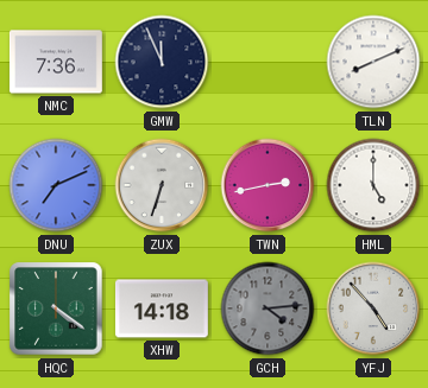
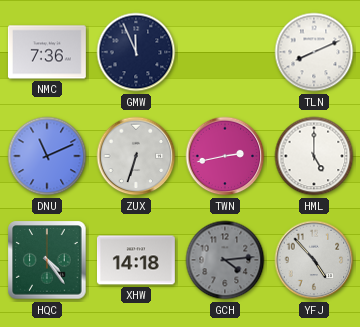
DNU: 7:11 -> 11:11 (47, 156)
HQC: 4:21 -> 4:24 (47, 260)
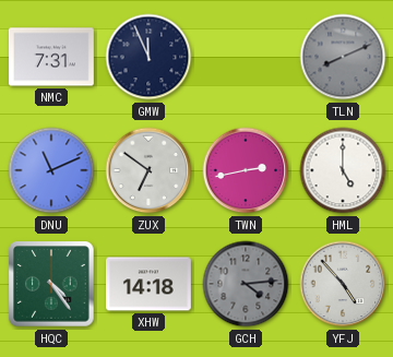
NMC: 7:36 -> 7:31 (51, 57)
TLN dial: white -> grey (343, 57)
ZUX: 6:33 -> 6:51 (148, 170)
